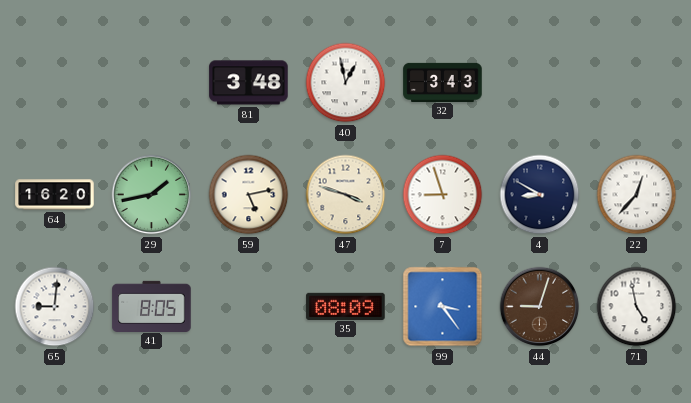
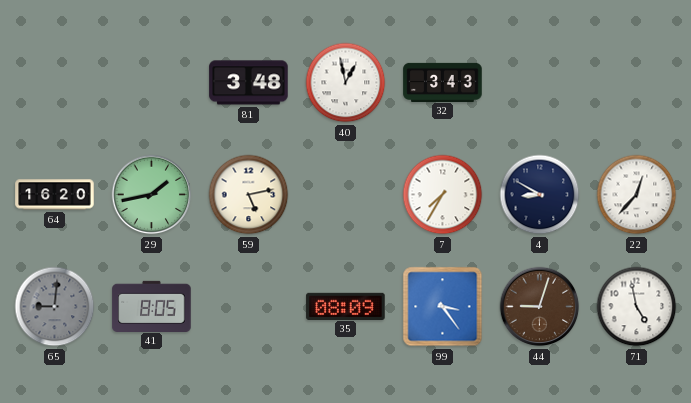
47: 3:48 -> none (346, 195)
7: 8:57 -> 7:35 (443, 195)
65 dial: white -> grey (55, 307)
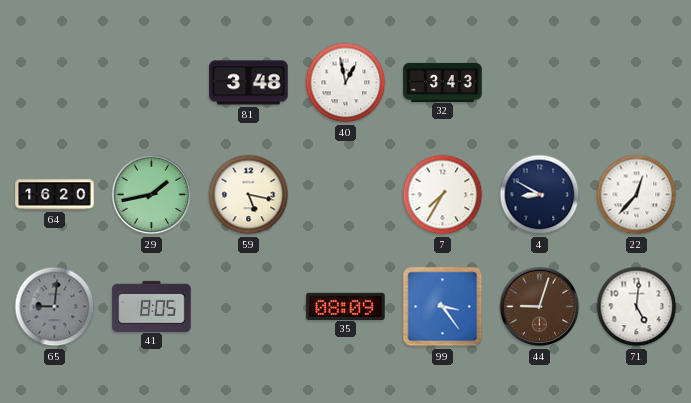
59: 5:13 -> 5:17 (249, 195)
71: 4:58 -> 5:01 (637, 307)
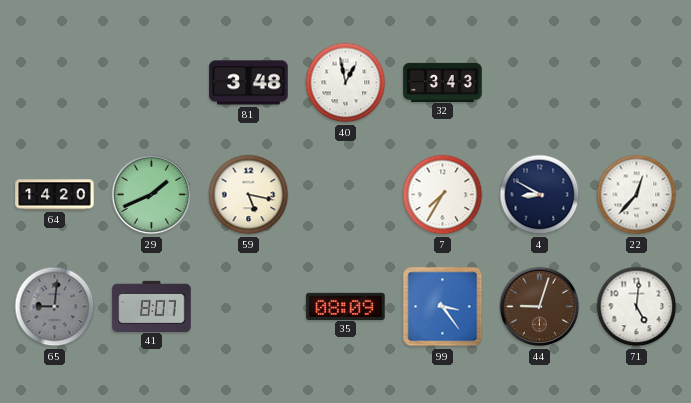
64: 16:20 -> 14:20 (55, 195)
29: 1:43 -> 1:41 (152, 195)
41: 8:05 -> 8:07 (152, 306)
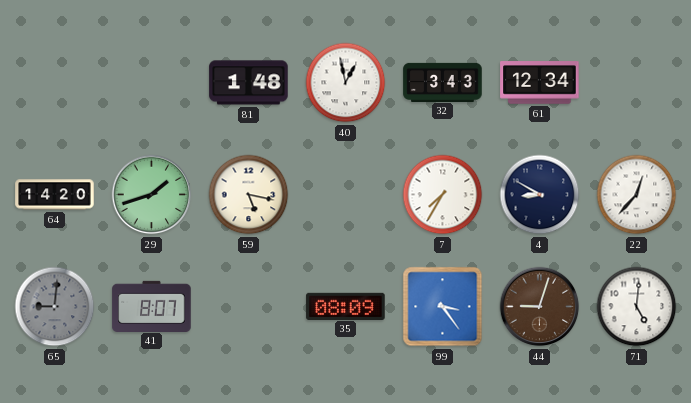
81: 3:48 -> 1:48 (249, 83)
61: none -> 12:34 (540, 83)
29: 1:41 -> 1:42 (152, 195)
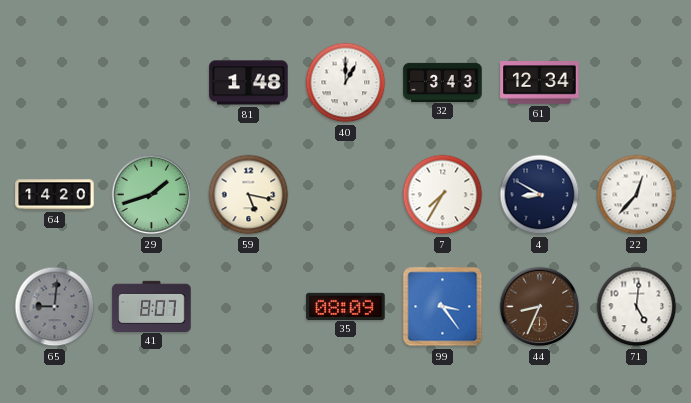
40: 12:58 -> 1:00 (346, 83)
44: 9:03 -> 8:34 (540, 307)
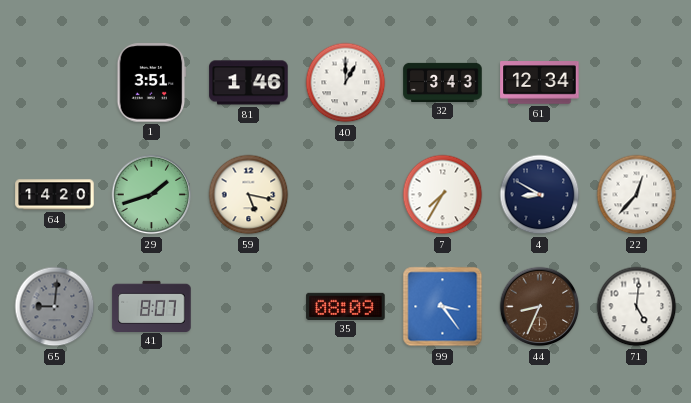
1: none -> 3:51 (152, 83)
81: 1:48 -> 1:46 (249, 83)
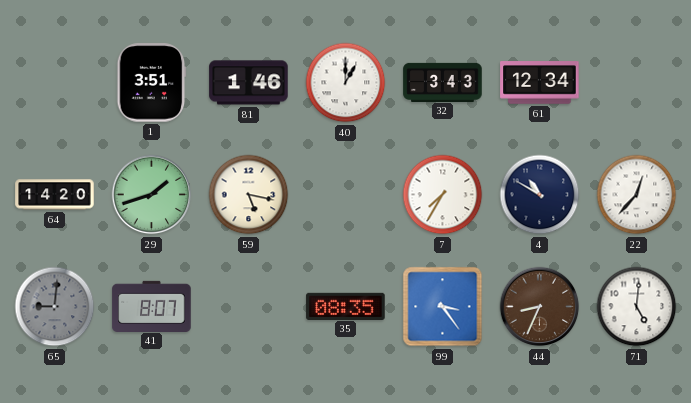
4: 8:50 -> 10:50 (540, 195)
35: 08:09 -> 08:35 (346, 306)
